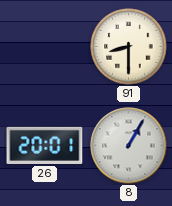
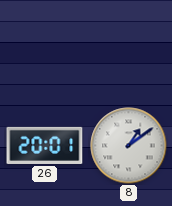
91: 8:30 -> none (129, 47)
8: 1:05 -> 1:09 (129, 146)
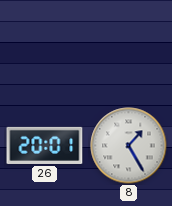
8: 1:09 -> 1:25 (129, 146)
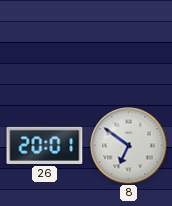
8: 1:25 -> 6:51 (129, 146)
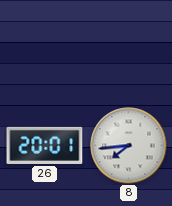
8: 6:51 -> 7:44 (129, 146)
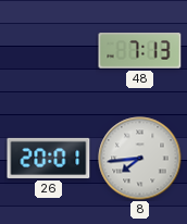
48: none -> 7:13 (140, 51)
